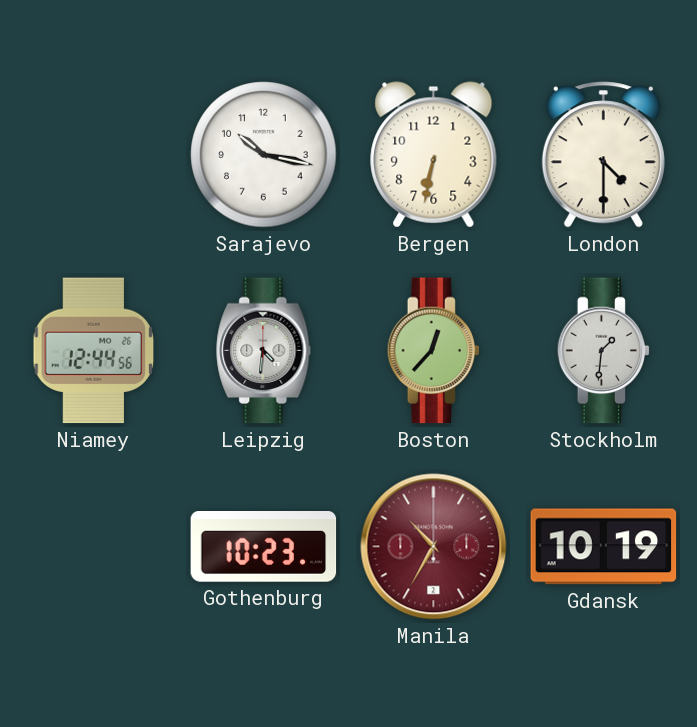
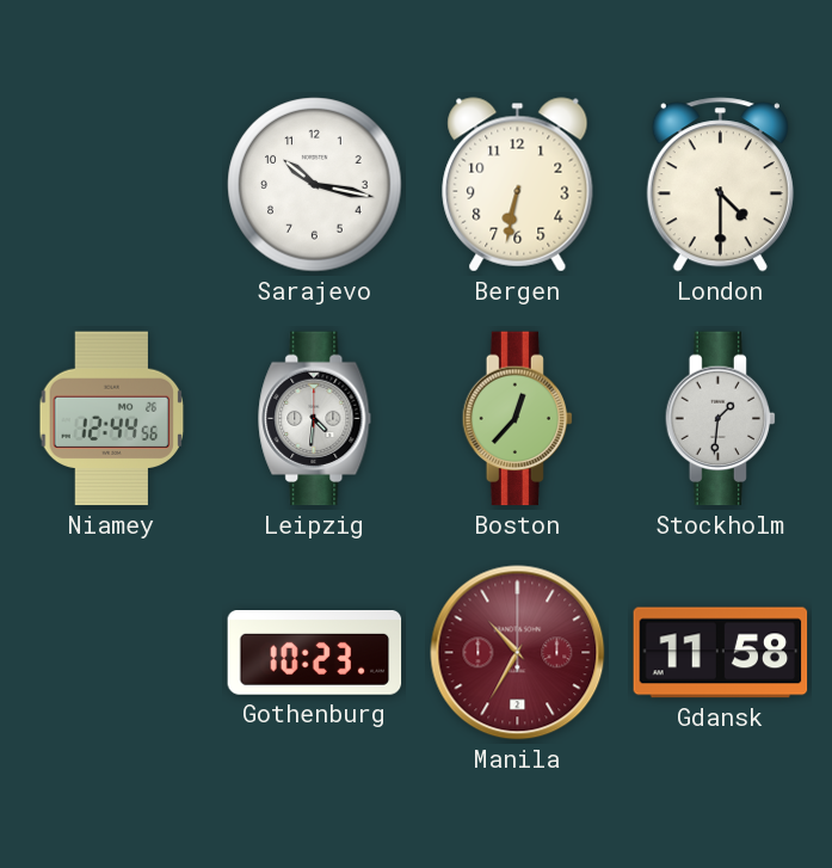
Gdansk: 10:19 -> 11:58 (721, 653)
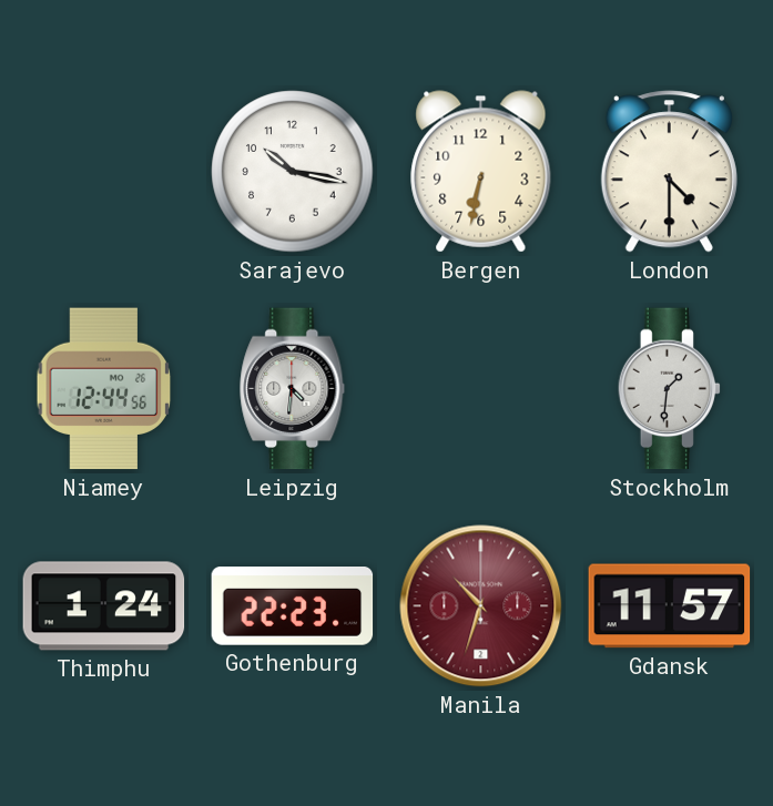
Boston: 12:37 -> none (518, 419)
Thimphu: none -> 1:24 (104, 606)
Gothenburg: 10:23 -> 22:23 (293, 606)
Manila: 10:35 -> 10:33 (481, 606)
Gdansk: 11:58 -> 11:57 (670, 606)
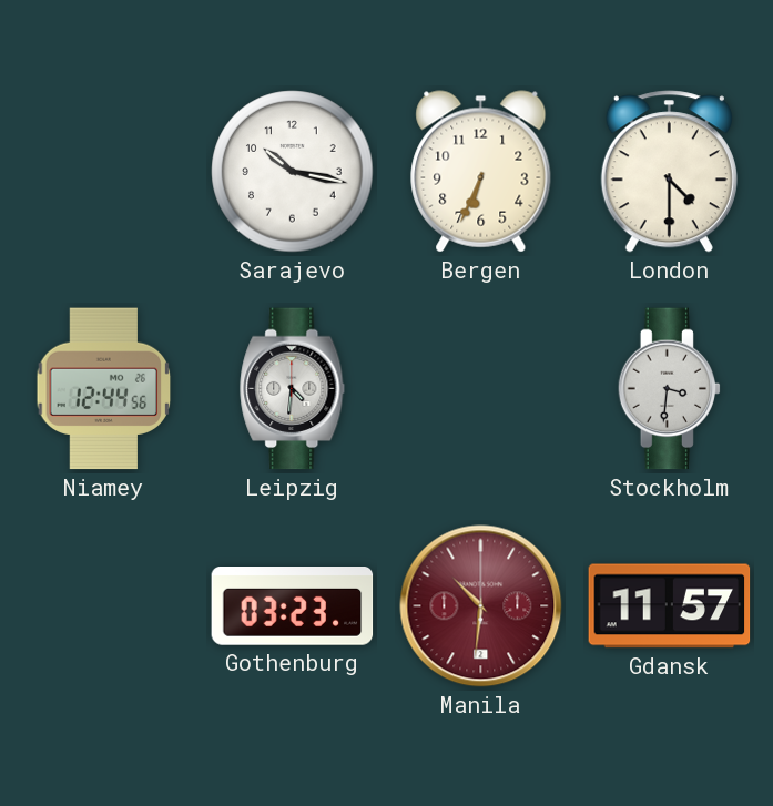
Bergen: 6:32 -> 6:34 (481, 172)
Stockholm: 1:31 -> 3:31 (670, 389)
Thimphu: 1:24 -> none (104, 606)
Gothenburg: 22:23 -> 03:23 (293, 606)
Manila: 10:33 -> 10:31 (481, 606)
